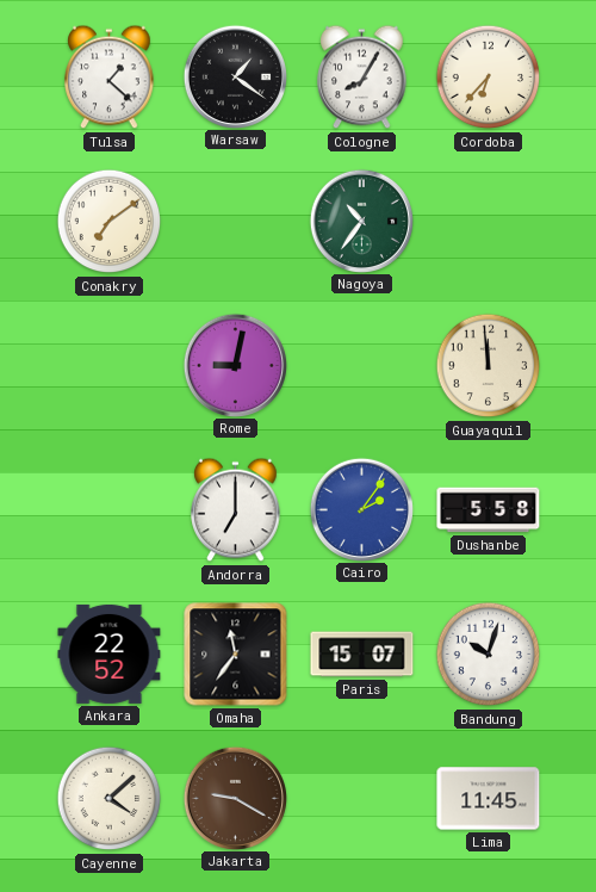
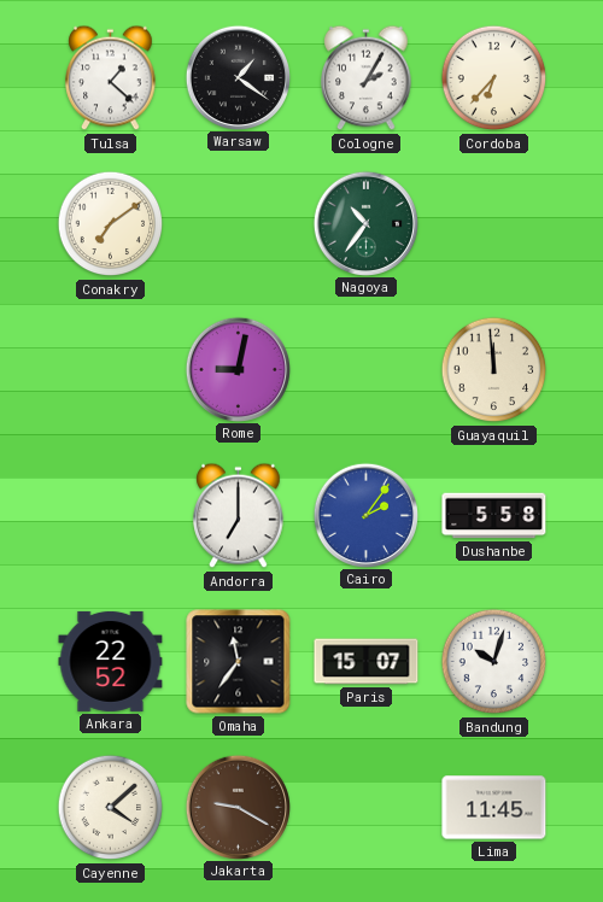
Cologne: 8:05 -> 2:05 (367, 78)
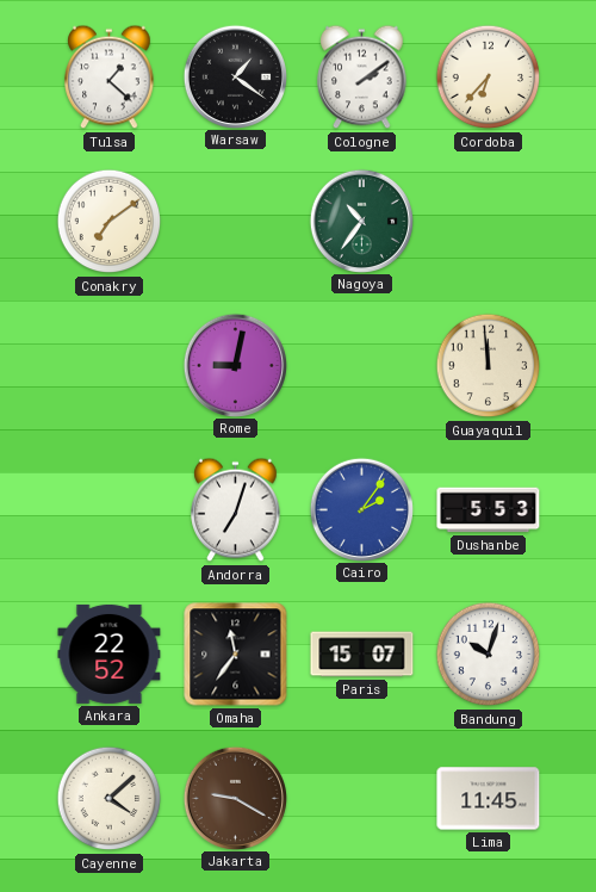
Cologne: 2:05 -> 2:09 (362, 78)
Andorra: 7:00 -> 7:03 (236, 510)
Dushanbe: 5:58 -> 5:53 (489, 510)
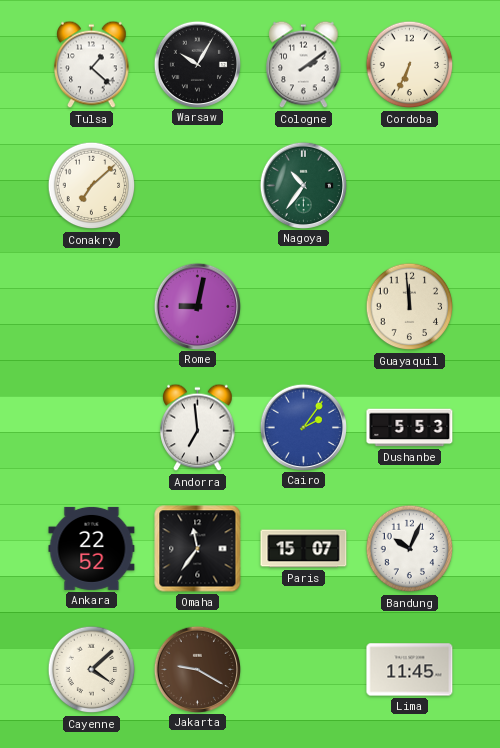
Warsaw: 1:21 -> 10:05 (197, 64)
Cordoba: 6:37 -> 6:34 (410, 65)
Conakry: 7:09 -> 7:08 (92, 186)
Andorra: 7:03 -> 6:59 (198, 428)
Bandung: 10:03 -> 10:04 (410, 549)
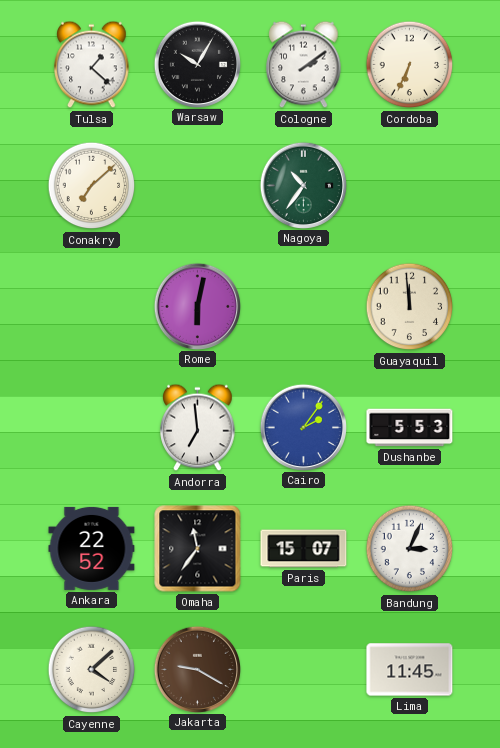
Rome: 9:02 -> 6:02 (197, 306)
Bandung: 10:04 -> 3:04 (410, 549)
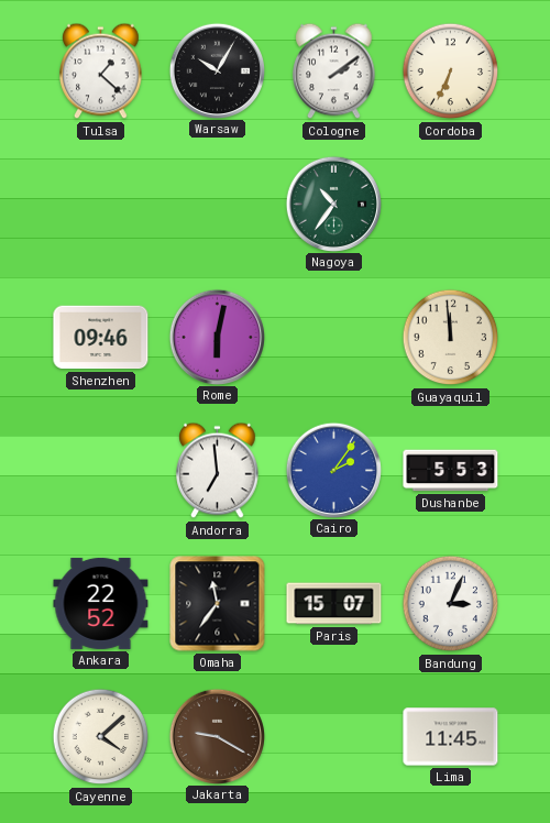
Conakry: 7:08 -> none (92, 186)
Shenzhen: none -> 09:46 (101, 338)
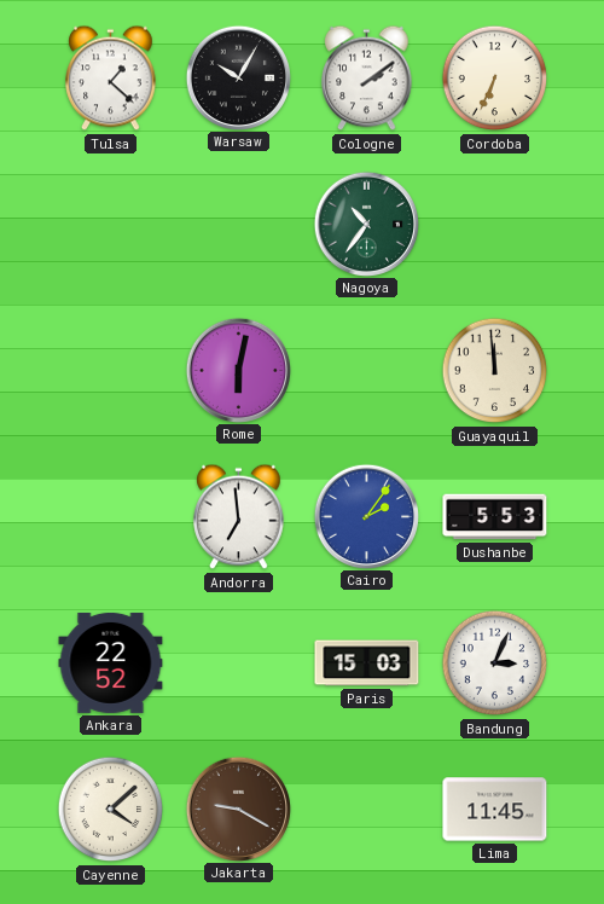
Shenzhen: 09:46 -> none (101, 338)
Omaha: 11:36 -> none (218, 604)
Paris: 15:07 -> 15:03 (367, 663)
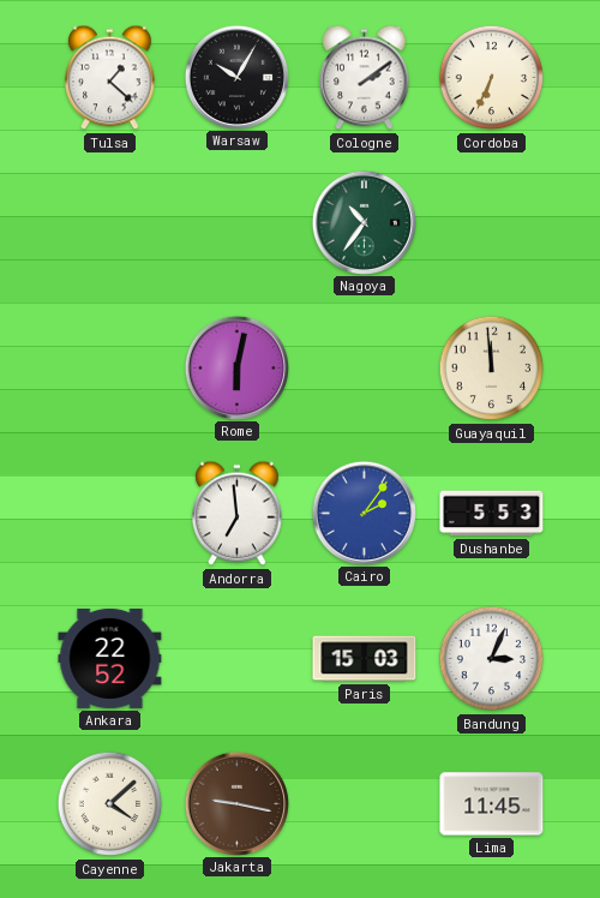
Jakarta: 9:20 -> 9:17 (236, 803)
